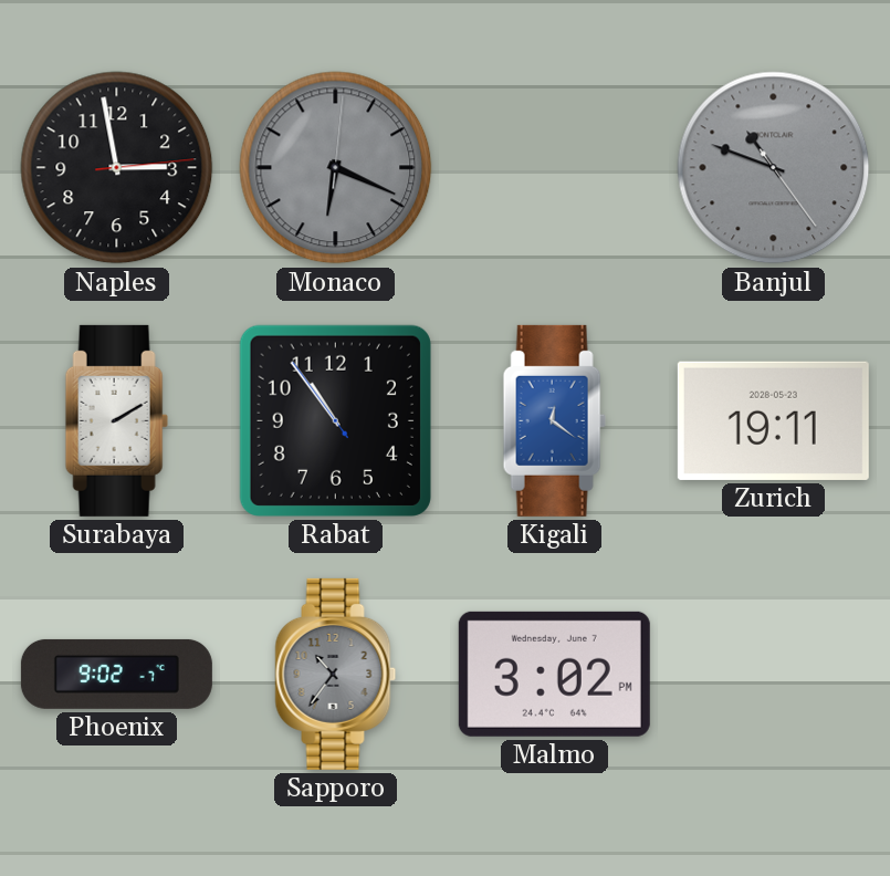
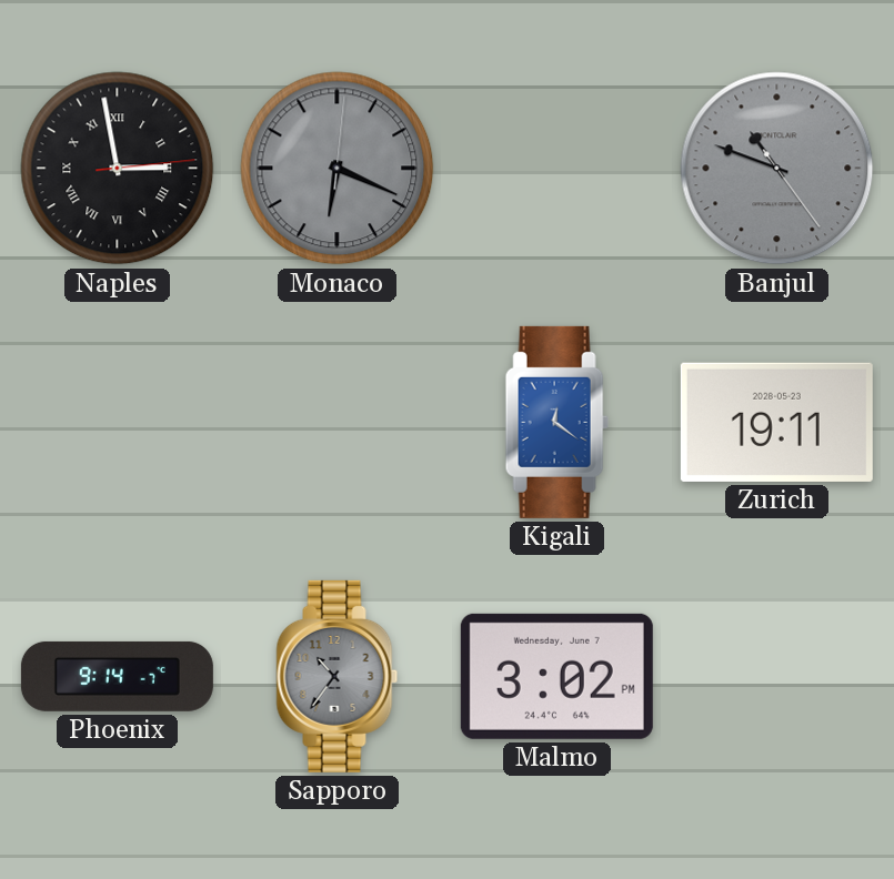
Naples numerals: Arabic -> Roman (118, 169)
Surabaya: 2:10 -> none (116, 420)
Rabat: 10:53 -> none (335, 420)
Phoenix: 9:02 -> 9:14 (117, 676)
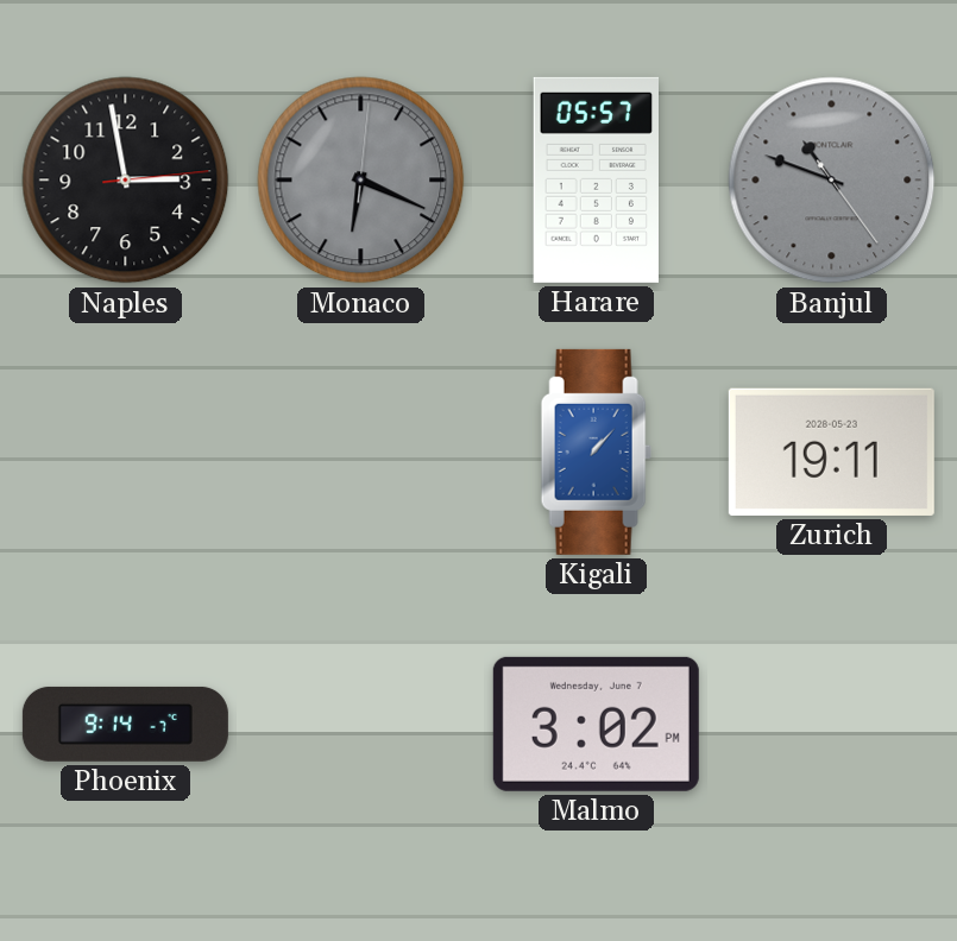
Naples numerals: Roman -> Arabic (126, 181)
Harare: none -> 05:57 (596, 179)
Kigali: 12:21 -> 1:07 (596, 451)
Sapporo: 10:36 -> none (338, 676)
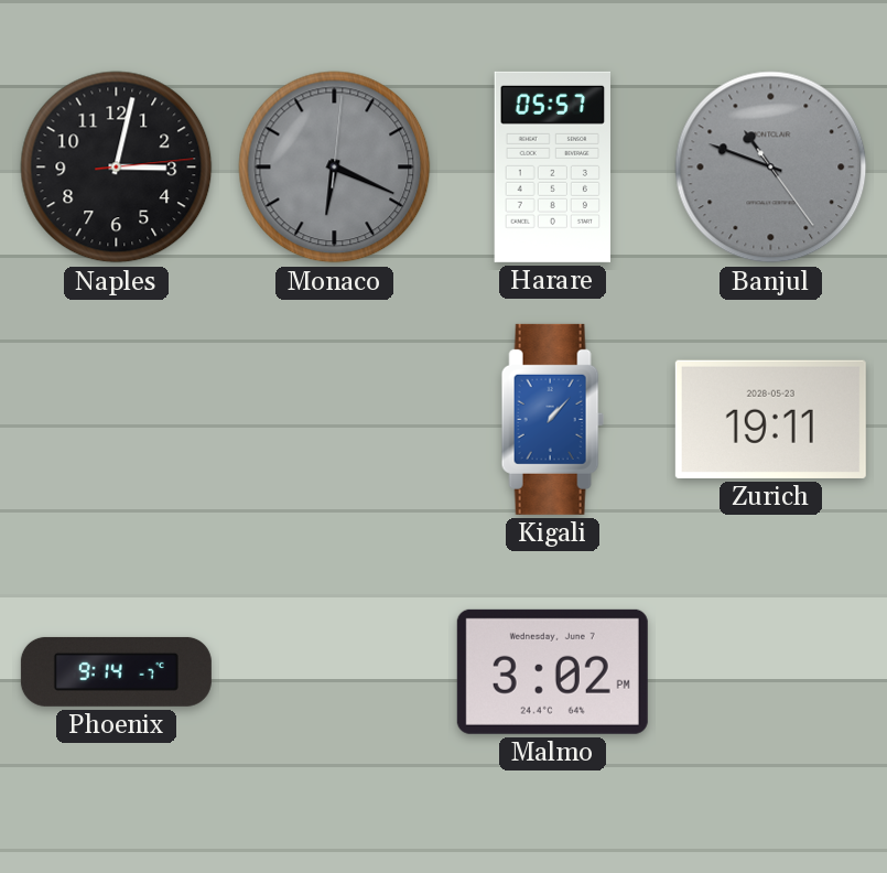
Naples: 2:58 -> 3:02 (117, 168)
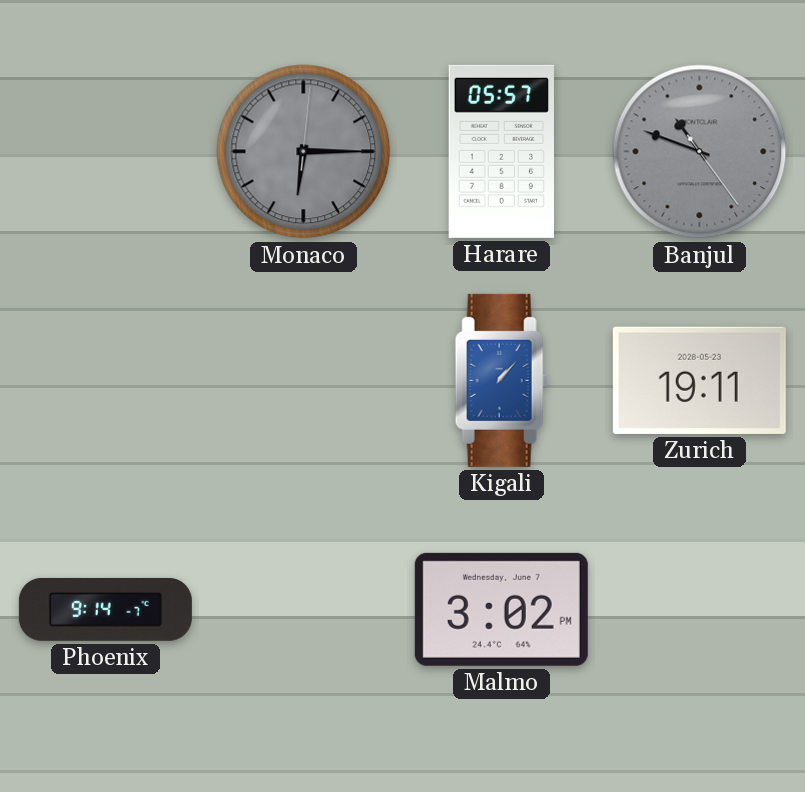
Naples: 3:02 -> none (117, 168)
Monaco: 6:19 -> 6:15 (304, 152)
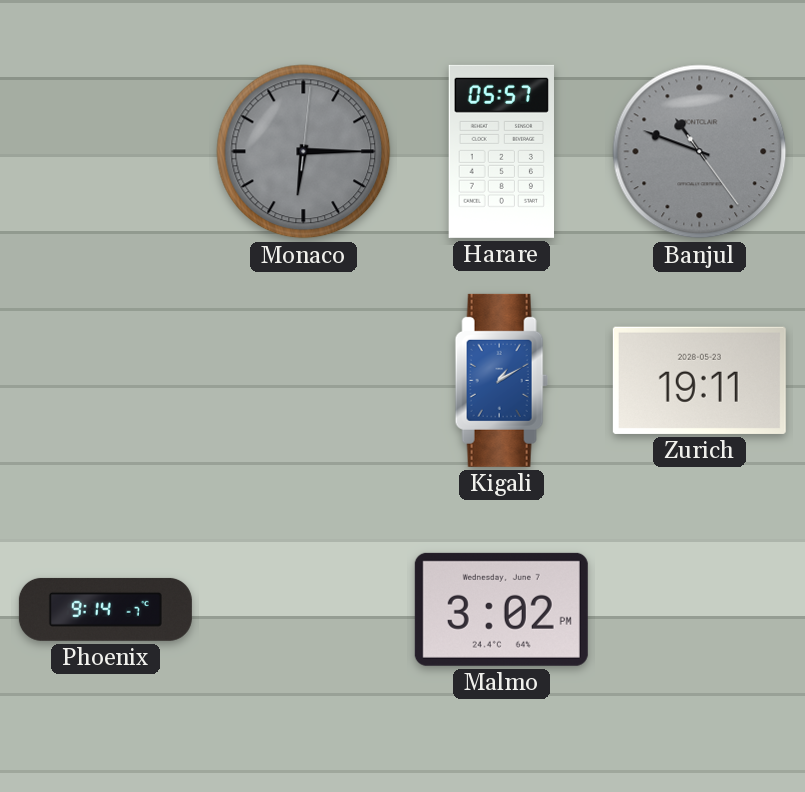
Kigali: 1:07 -> 1:10 (501, 380)
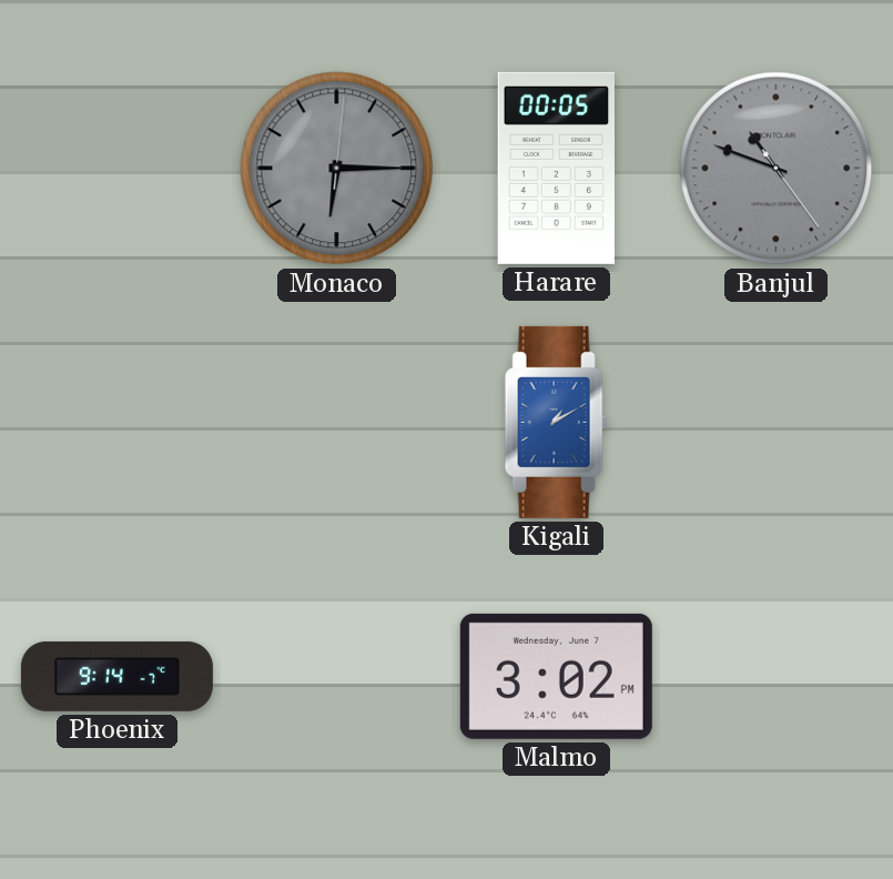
Harare: 05:57 -> 00:05 (556, 168)
Zurich: 19:11 -> none (699, 380)
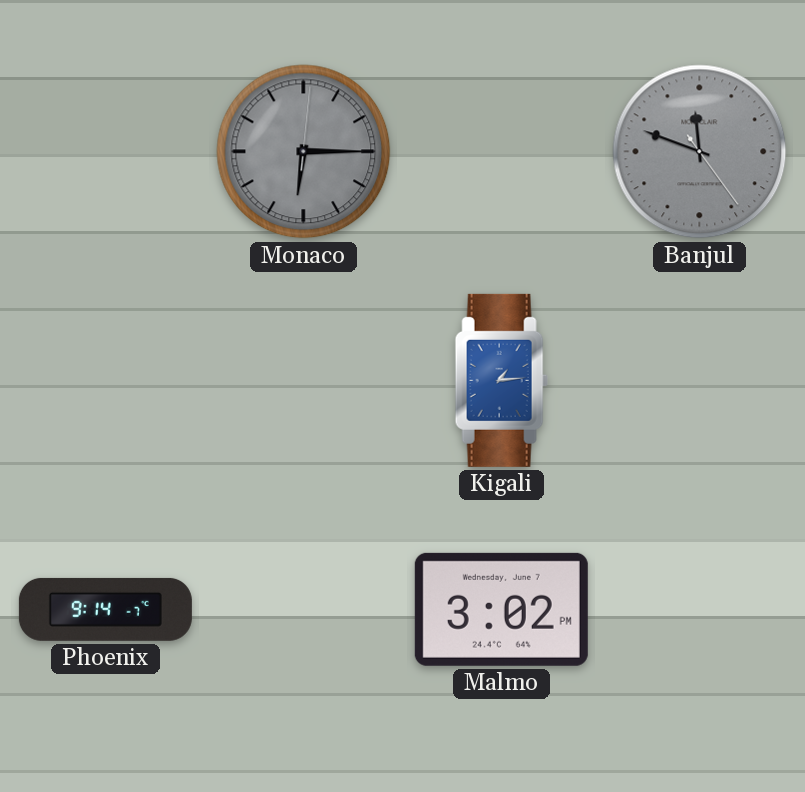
Harare: 00:05 -> none (556, 168)
Banjul: 10:48 -> 11:48 (700, 152)
Kigali: 1:10 -> 1:14 (501, 380)
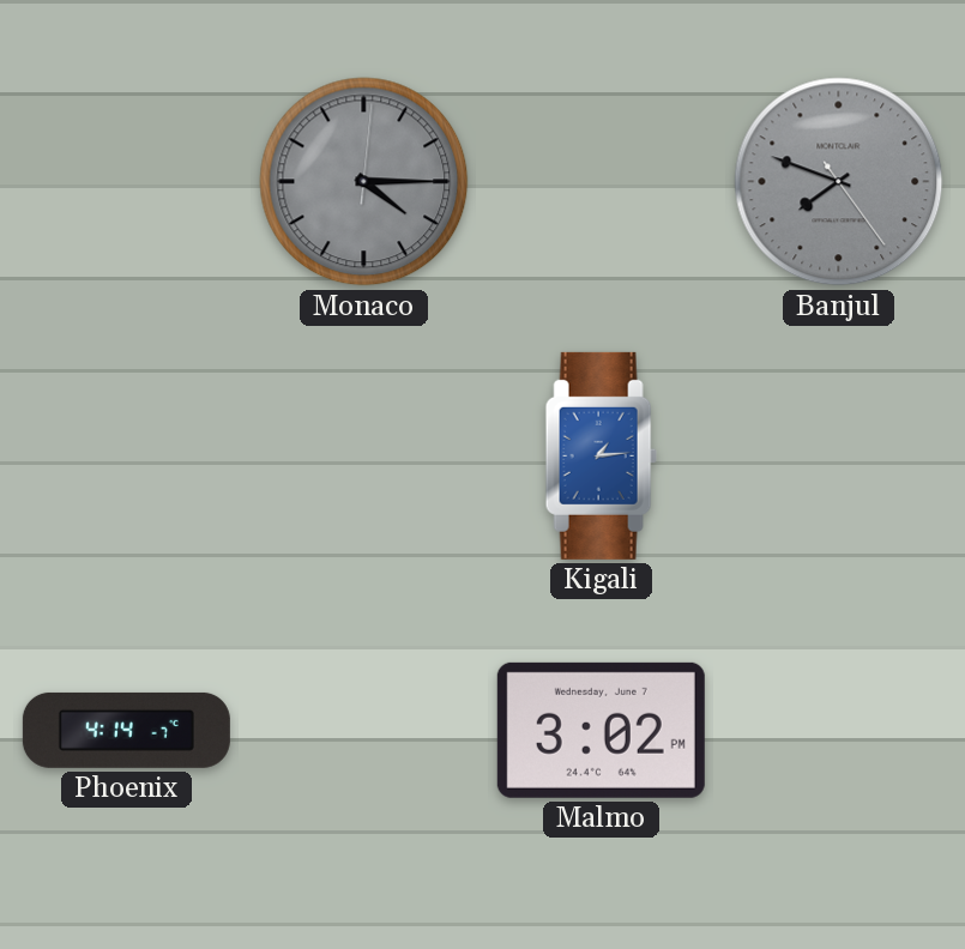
Monaco: 6:15 -> 4:15 (364, 182)
Banjul: 11:48 -> 7:48 (839, 182)
Phoenix: 9:14 -> 4:14 (126, 730)
